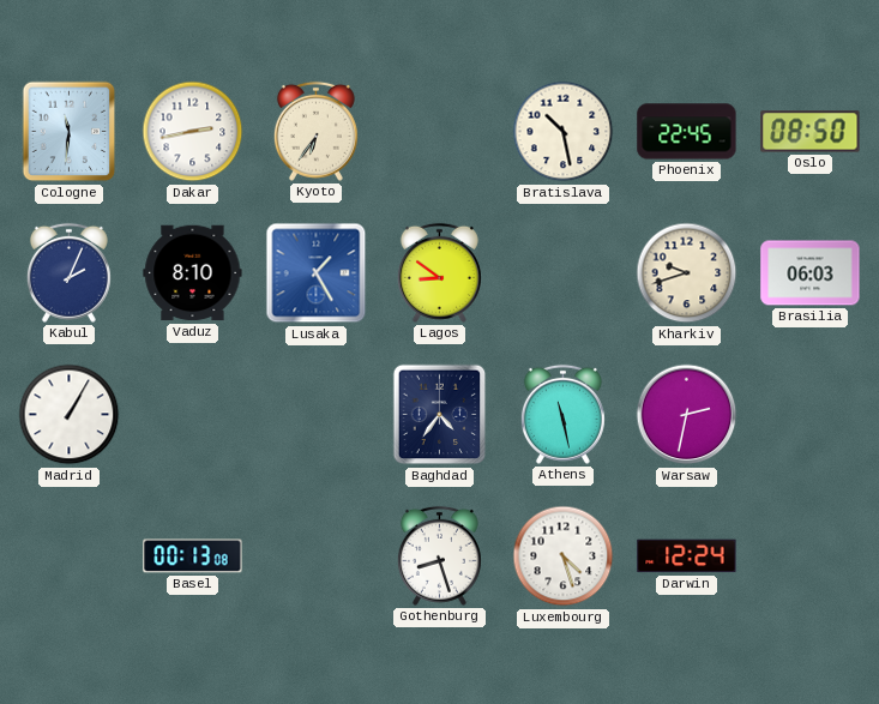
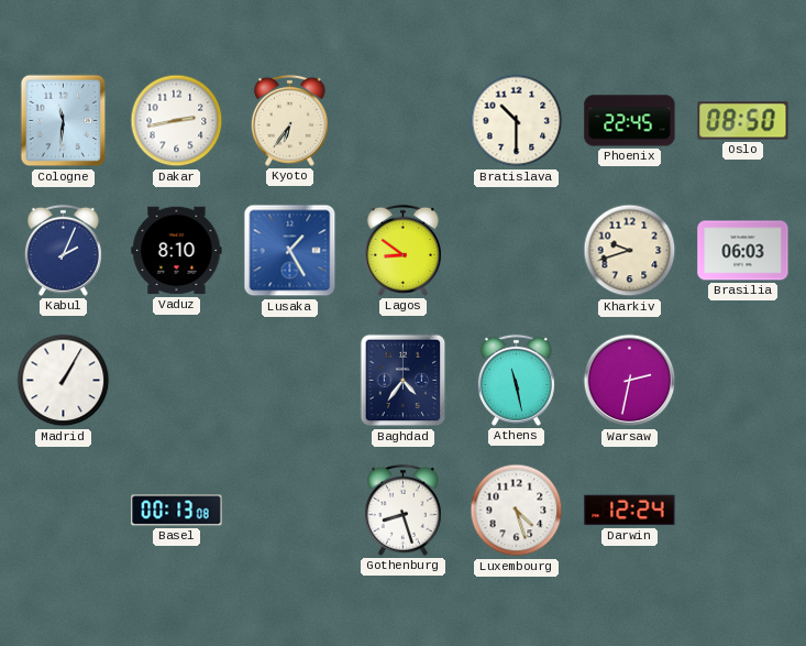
Bratislava: 10:28 -> 10:30 (517, 121)
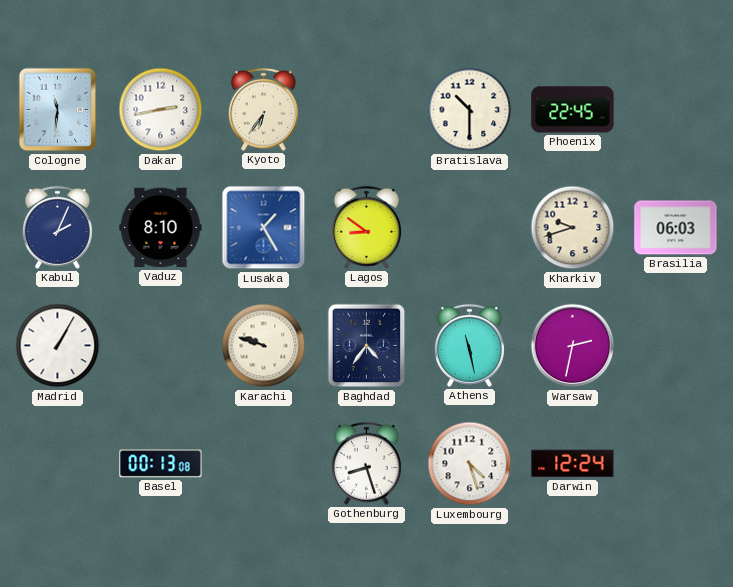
Oslo: 08:50 -> none (743, 121)
Karachi: none -> 9:48 (264, 346)
